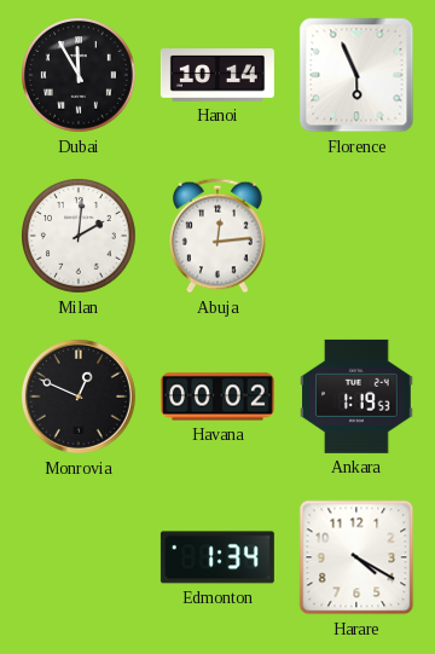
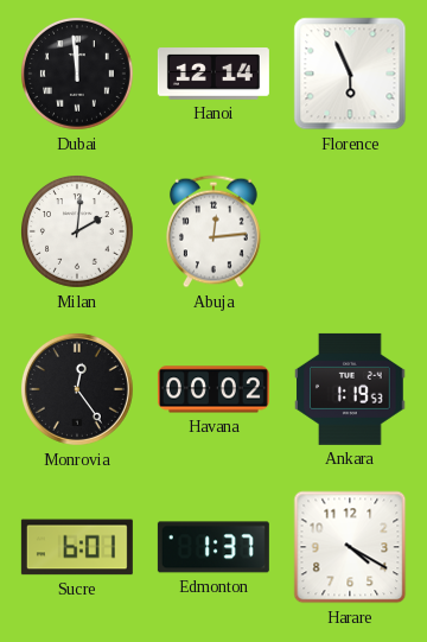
Dubai: 11:55 -> 11:59 (78, 75)
Hanoi: 10:14 -> 12:14 (213, 74)
Monrovia: 12:49 -> 12:24 (77, 389)
Sucre: none -> 6:01 (77, 547)
Edmonton: 1:34 -> 1:37 (213, 547)
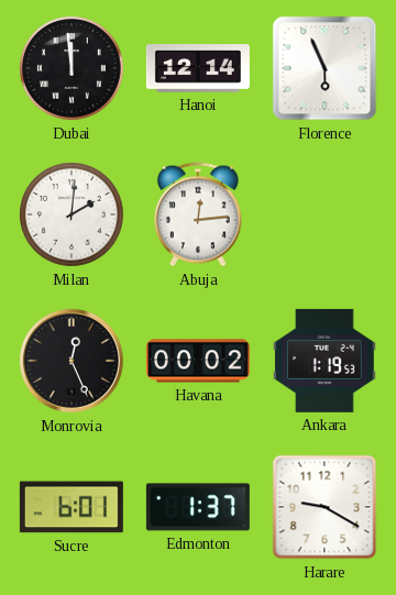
Monrovia: 12:24 -> 12:26 (71, 361)
Harare: 4:20 -> 9:20 (324, 507)
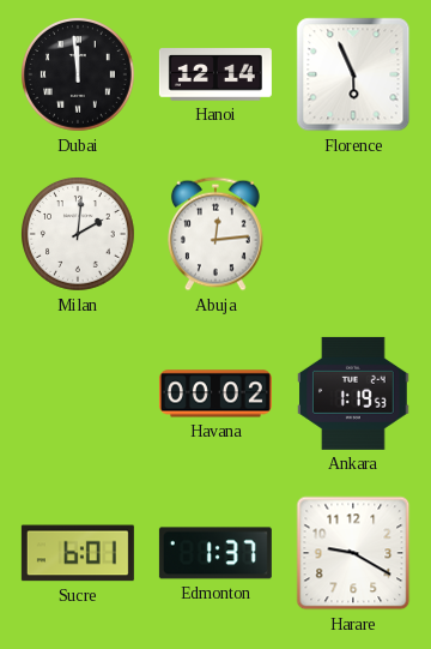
Monrovia: 12:26 -> none (71, 361)
